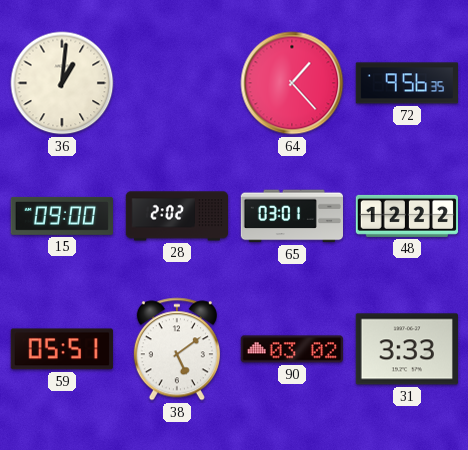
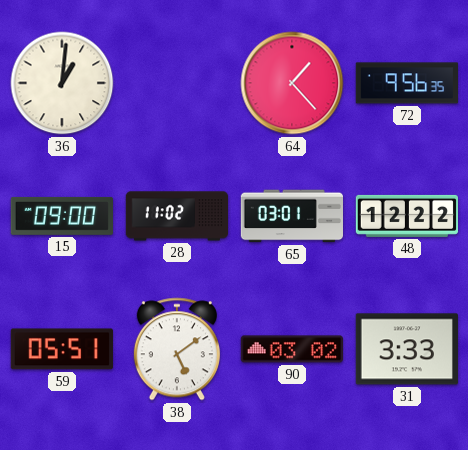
28: 2:02 -> 11:02 (177, 216)
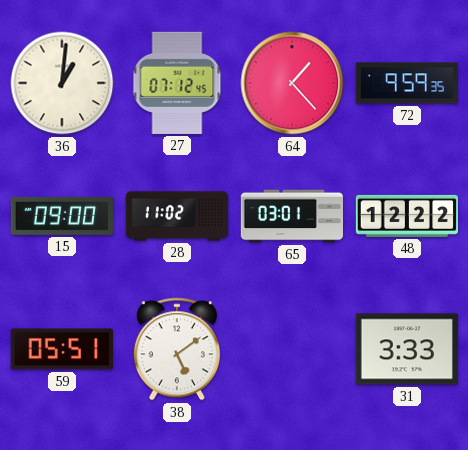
27: none -> 07:12 (177, 83)
72: 9:56 -> 9:59 (406, 83)
90: 03:02 -> none (291, 349)
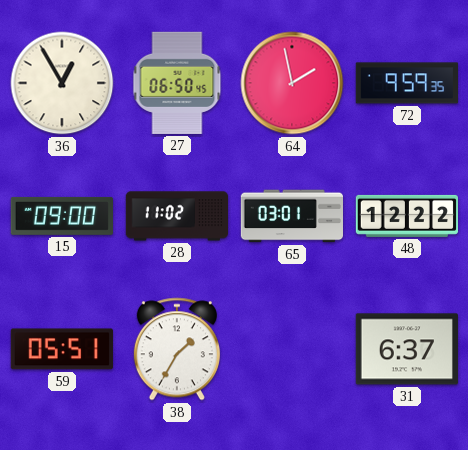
36: 1:01 -> 12:55 (62, 83)
27: 07:12 -> 06:50 (177, 83)
64: 1:23 -> 1:58 (292, 83)
38: 5:09 -> 1:35 (177, 349)
31: 3:33 -> 6:37 (407, 349)
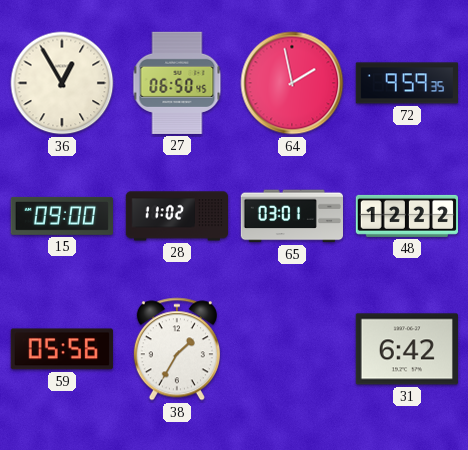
59: 05:51 -> 05:56 (62, 349)
31: 6:37 -> 6:42 (407, 349)
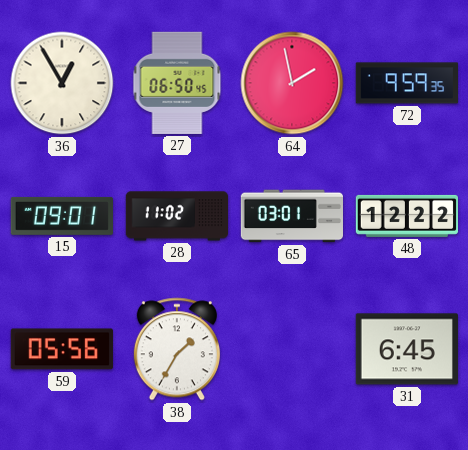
15: 09:00 -> 09:01 (61, 216)
31: 6:42 -> 6:45 (407, 349)
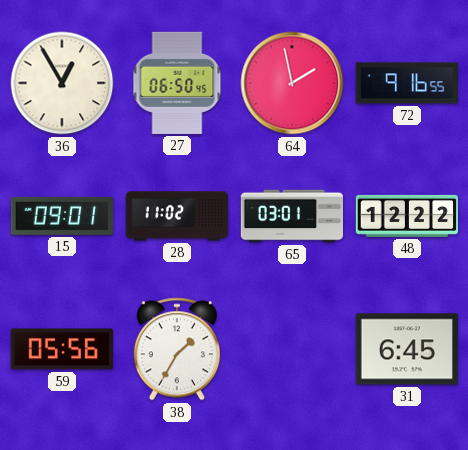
72: 9:59 -> 9:16 (406, 83)
